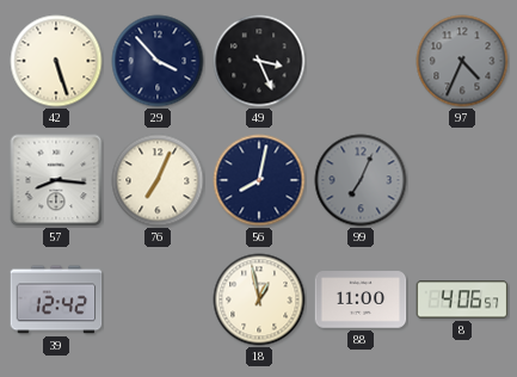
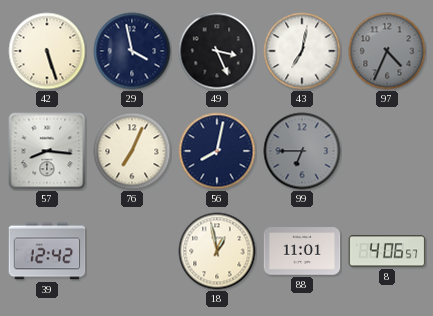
29: 3:53 -> 3:58 (132, 51)
43: none -> 7:02 (302, 51)
99: 7:04 -> 6:45 (302, 151)
88: 11:00 -> 11:01 (302, 251)
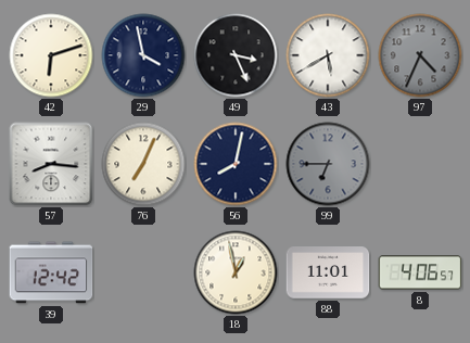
42: 5:27 -> 6:12 (51, 55)
43: 7:02 -> 5:40 (328, 55)
